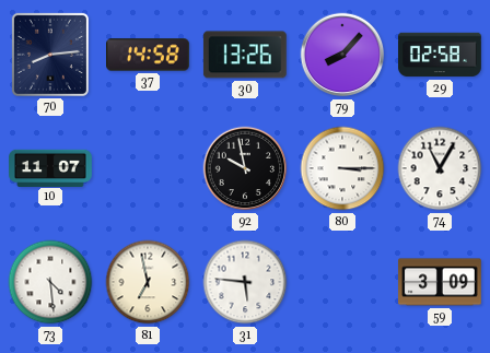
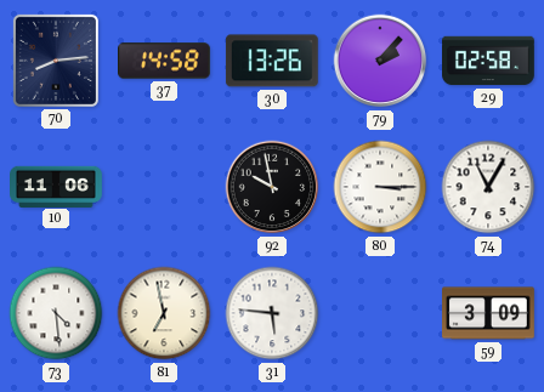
79: 8:07 -> 2:07 (380, 61)
10: 11:07 -> 11:06 (57, 186)
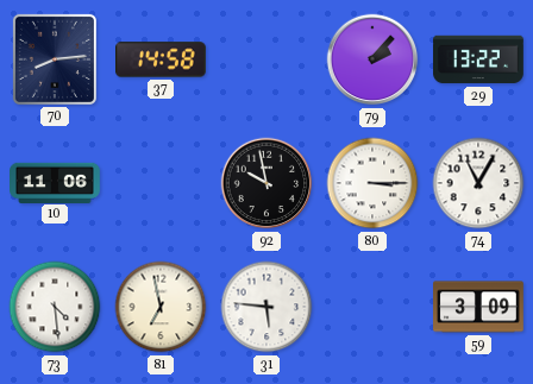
30: 13:26 -> none (272, 61)
29: 02:58 -> 13:22 (479, 59)
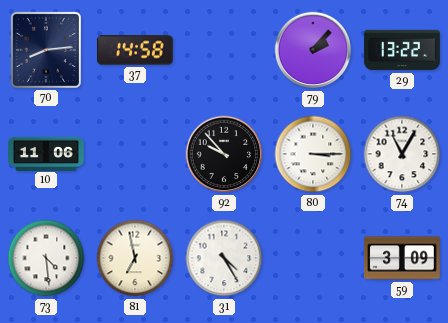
92: 9:58 -> 9:53 (224, 154)
31: 5:46 -> 4:25 (224, 258)
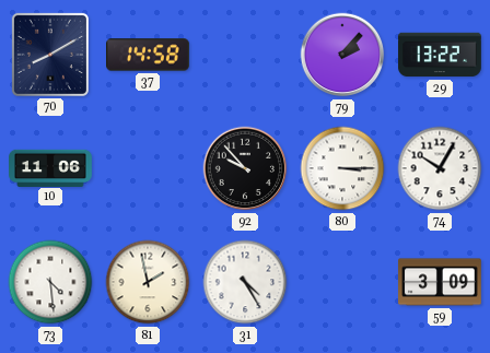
70: 8:14 -> 8:10 (50, 55)
74: 11:05 -> 10:05 (440, 168)
81: 6:58 -> 1:58 (148, 282)
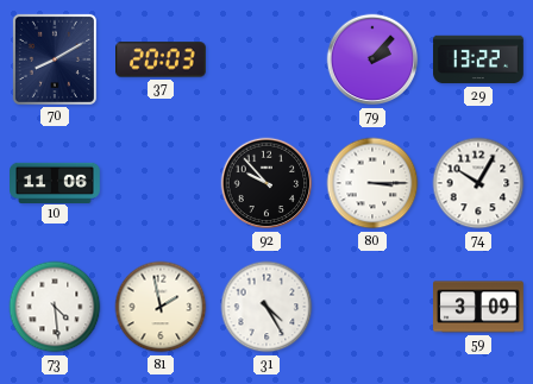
37: 14:58 -> 20:03 (162, 59)
